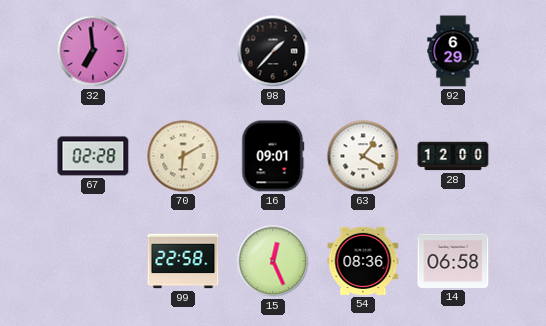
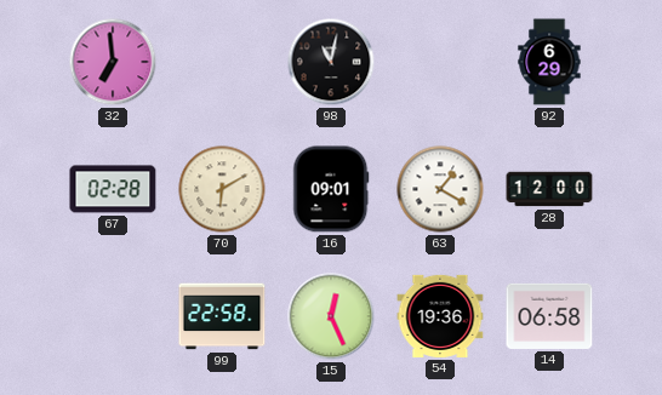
98: 1:37 -> 11:02 (331, 62)
54: 08:36 -> 19:36 (440, 316)
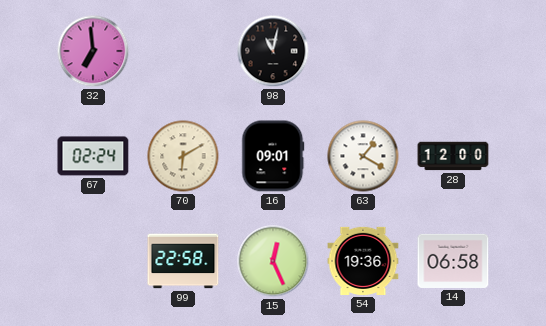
92: 6:29 -> none (549, 62)
67: 02:28 -> 02:24 (93, 156)
